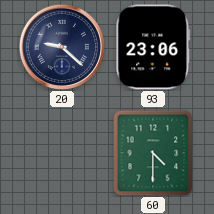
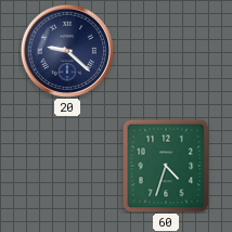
93: 23:06 -> none (153, 47)
60: 4:30 -> 4:33 (166, 166)
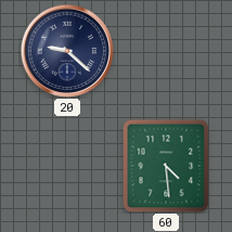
60: 4:33 -> 4:29 (166, 166)
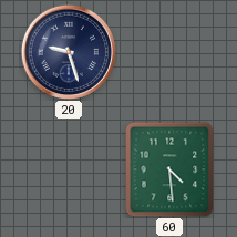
20: 9:22 -> 9:27 (69, 52)
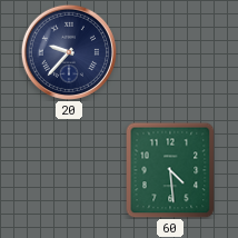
20: 9:27 -> 9:37 (69, 52)
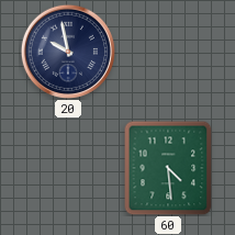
20: 9:37 -> 9:58 (68, 52)
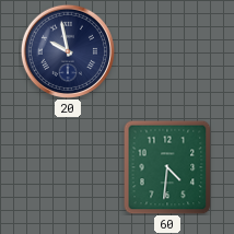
60: 4:29 -> 4:31 (167, 167)
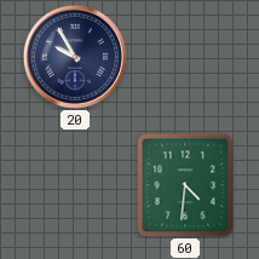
20: 9:58 -> 9:55 (75, 57)
